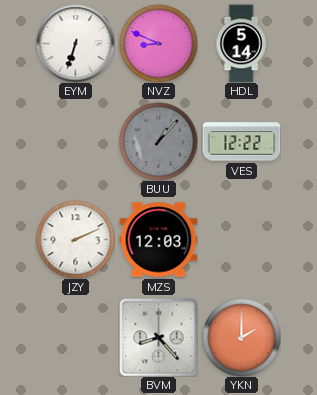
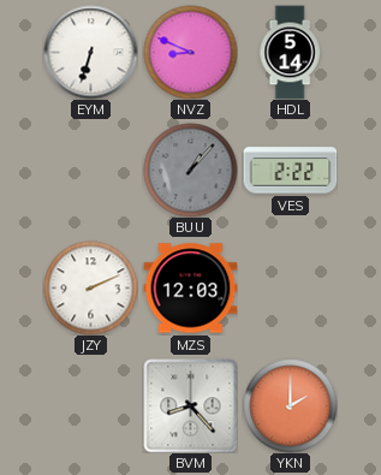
VES: 12:22 -> 2:22 (290, 171)
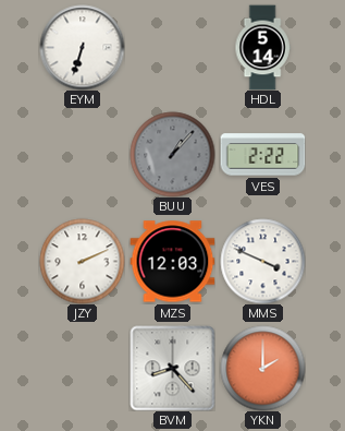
NVZ: 8:49 -> none (190, 52)
MMS: none -> 3:49 (262, 261)
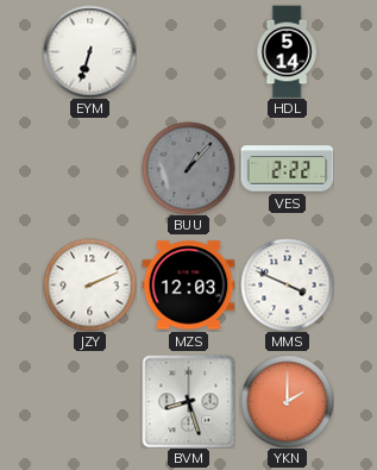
BVM: 8:23 -> 8:27 (188, 401)
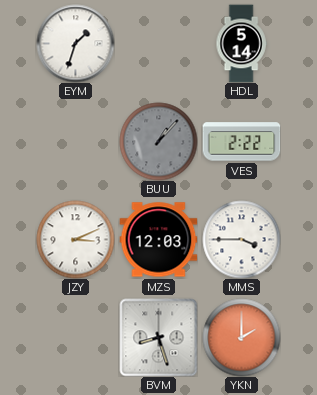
EYM: 6:33 -> 1:33 (75, 43)
JZY: 2:11 -> 3:11 (75, 239)
MMS: 3:49 -> 3:45 (241, 239)
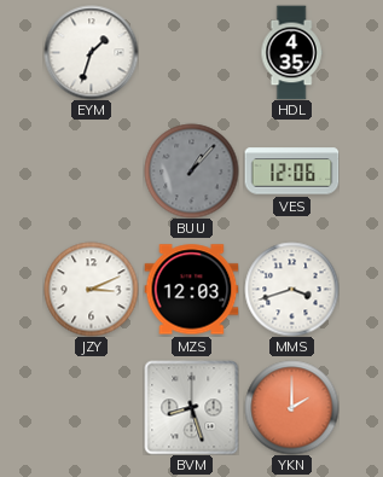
HDL: 5:14 -> 4:35 (291, 52)
VES: 2:22 -> 12:06 (291, 171)
MMS: 3:45 -> 3:42 (291, 289)
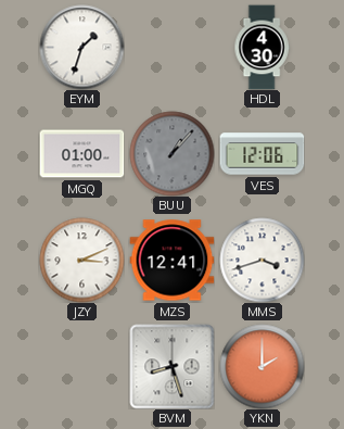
HDL: 4:35 -> 4:30 (262, 47)
MGQ: none -> 01:00 (81, 154)
MZS: 12:03 -> 12:41 (171, 261)
